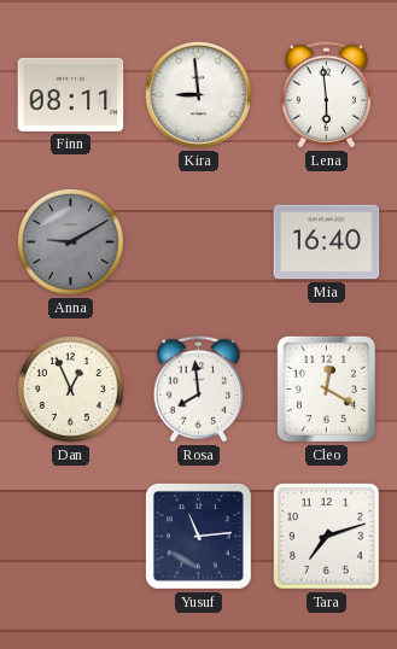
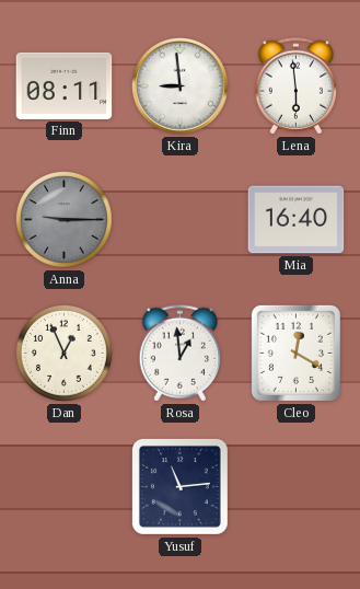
Anna: 9:10 -> 9:15 (63, 219)
Rosa: 7:59 -> 12:59 (181, 354)
Tara: 7:12 -> none (327, 537)
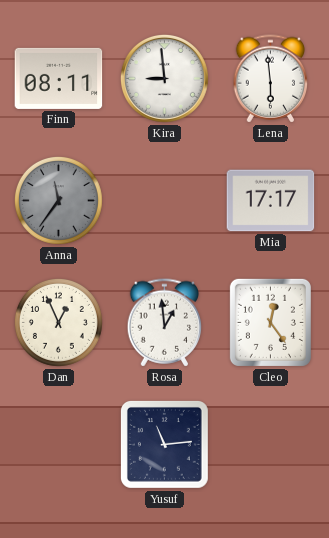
Anna: 9:15 -> 11:36 (58, 200)
Mia: 16:40 -> 17:17 (271, 201)
Cleo: 12:20 -> 12:24 (270, 322)
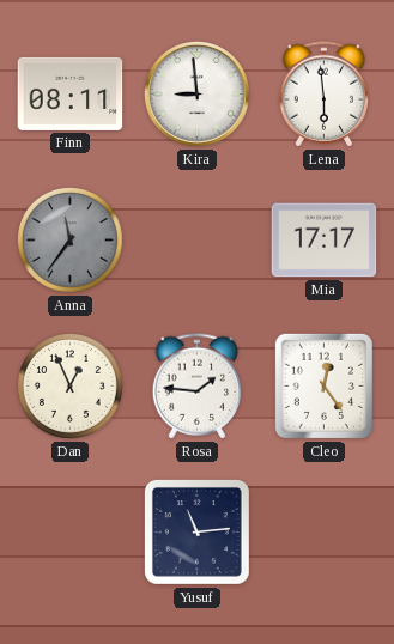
Rosa: 12:59 -> 1:46 (198, 387)
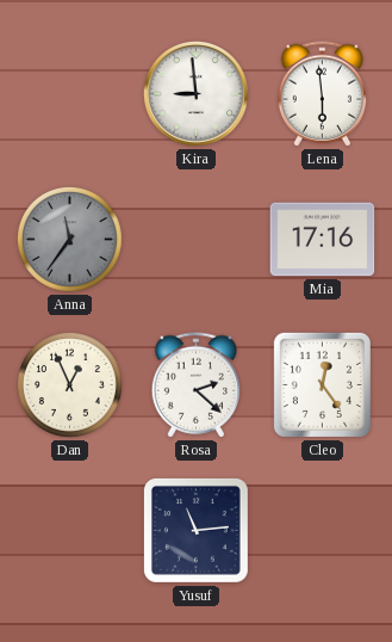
Finn: 08:11 -> none (71, 93)
Mia: 17:17 -> 17:16 (323, 240)
Rosa: 1:46 -> 2:22 (197, 385)
